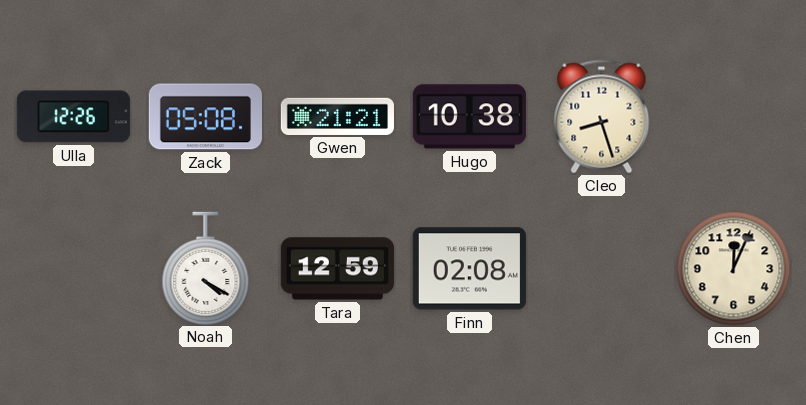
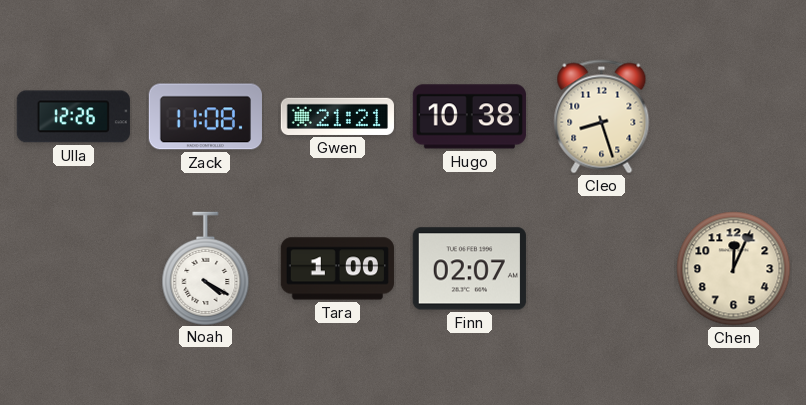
Zack: 05:08 -> 11:08 (205, 117)
Tara: 12:59 -> 1:00 (337, 269)
Finn: 02:08 -> 02:07 (469, 269)
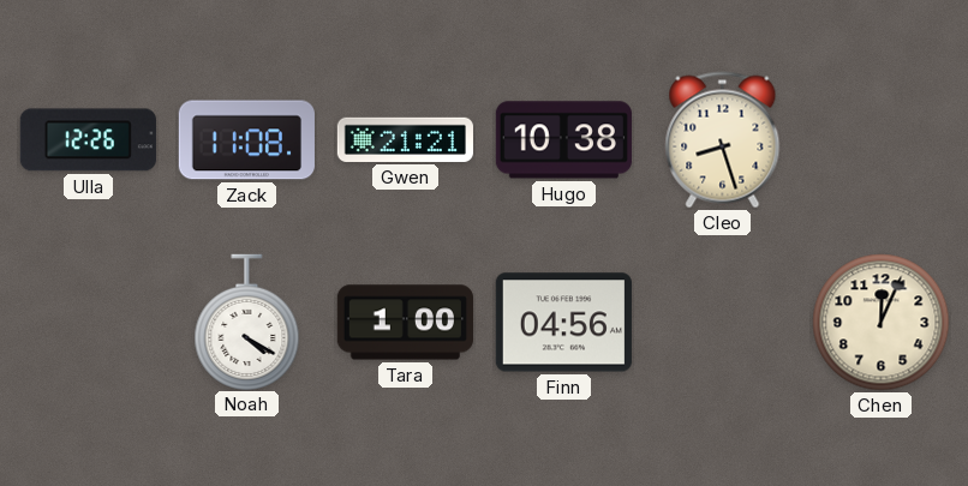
Finn: 02:07 -> 04:56 (563, 323)
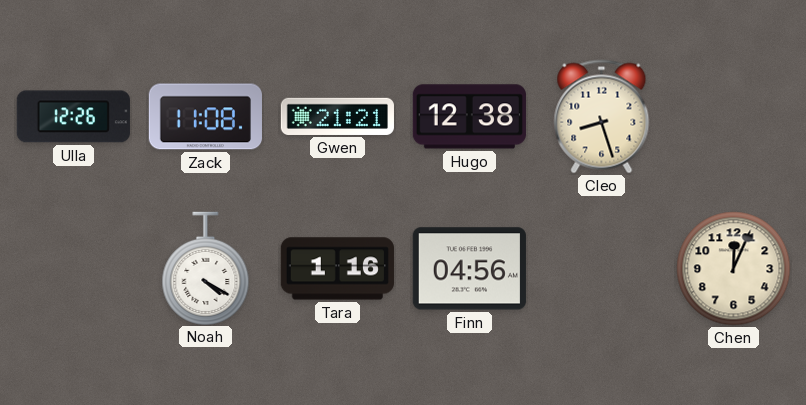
Hugo: 10:38 -> 12:38 (469, 117)
Tara: 1:00 -> 1:16 (337, 269)
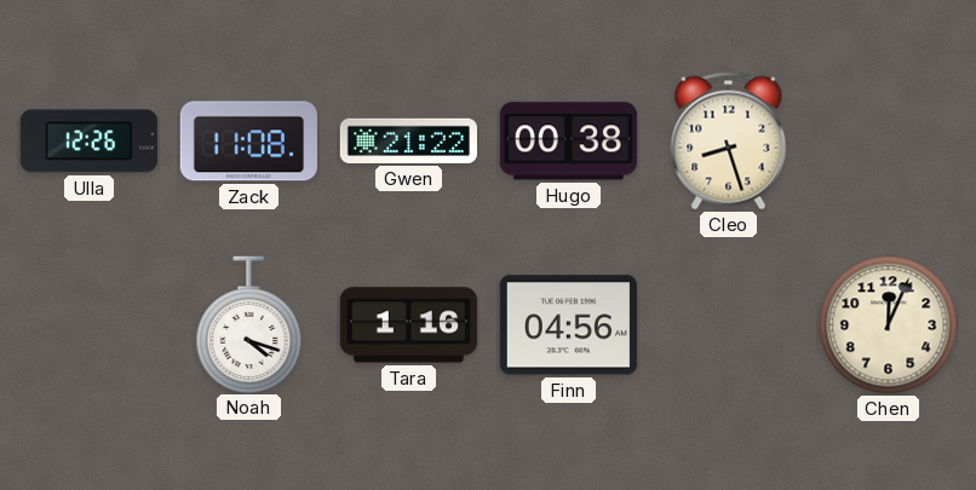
Gwen: 21:21 -> 21:22 (408, 140)
Hugo: 12:38 -> 00:38 (568, 142)
Noah: 4:20 -> 4:18 (249, 324)
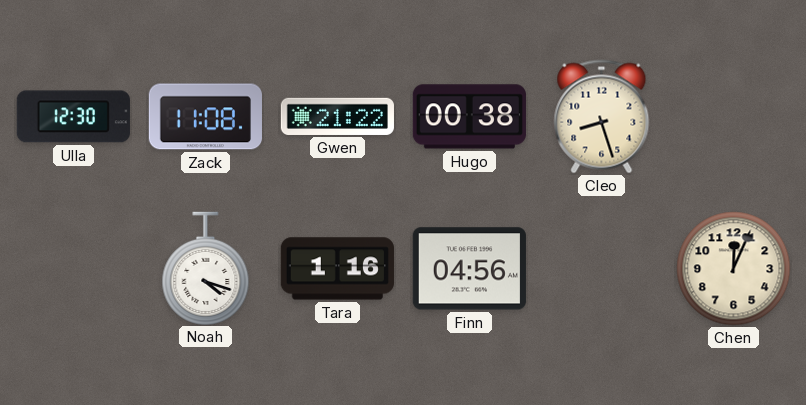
Ulla: 12:26 -> 12:30 (73, 117)
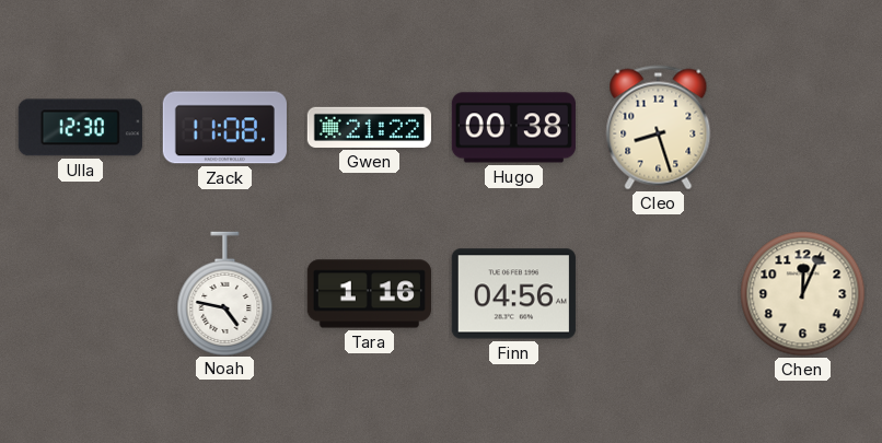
Noah: 4:18 -> 4:47 (225, 293)
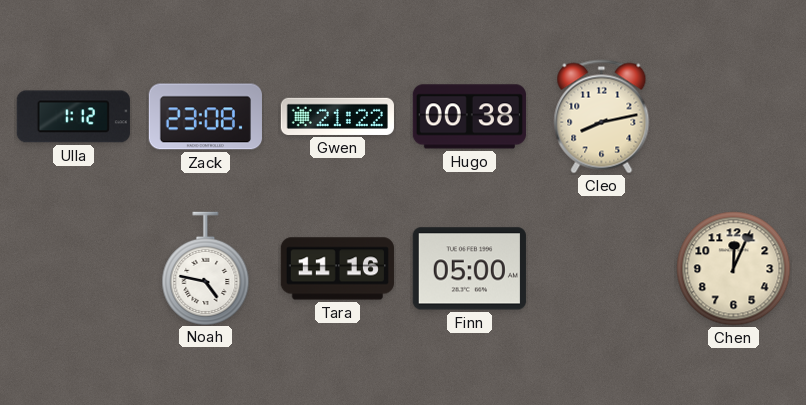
Ulla: 12:30 -> 1:12 (73, 117)
Zack: 11:08 -> 23:08 (205, 117)
Cleo: 8:27 -> 8:13 (602, 117)
Tara: 1:16 -> 11:16 (337, 269)
Finn: 04:56 -> 05:00 (469, 269)
